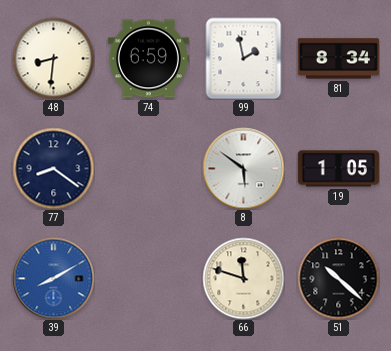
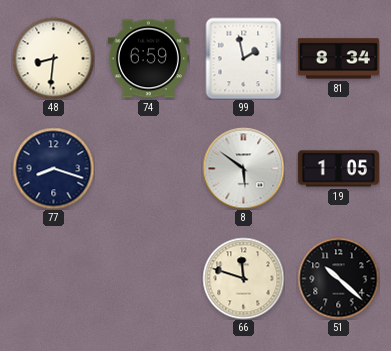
77: 8:21 -> 8:18 (53, 168)
39: 8:10 -> none (53, 278)
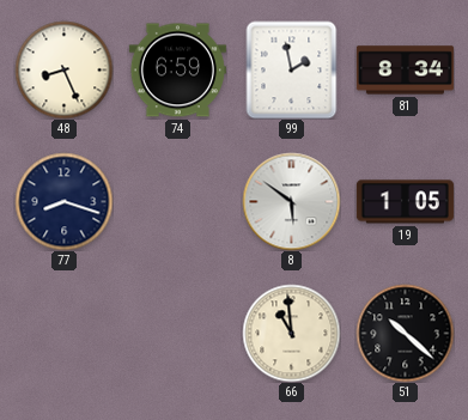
48: 8:31 -> 8:26 (63, 69)
66: 11:48 -> 10:59 (291, 333)
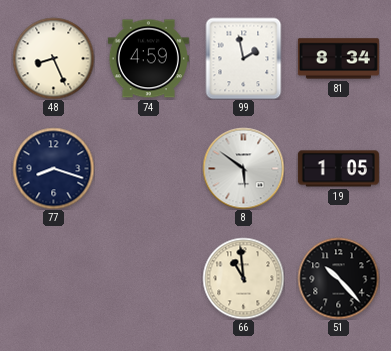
74: 6:59 -> 4:59 (148, 59)
51: 10:22 -> 10:23 (338, 278)
